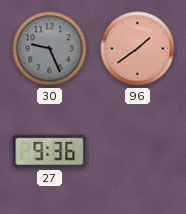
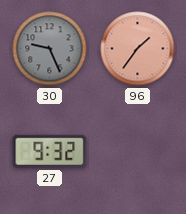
96: 1:39 -> 1:36 (138, 49)
27: 9:36 -> 9:32 (50, 151)
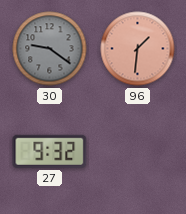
30: 9:26 -> 9:21 (50, 49)
96: 1:36 -> 1:31 (138, 49)
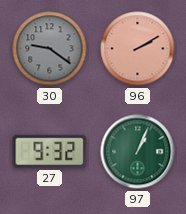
96: 1:31 -> 2:10 (138, 49)
97: none -> 1:04 (138, 152)
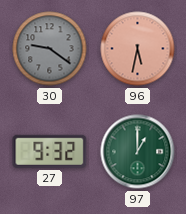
96: 2:10 -> 5:32 (138, 49)
97: 1:04 -> 1:00 (138, 152)
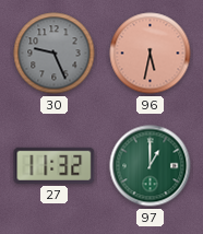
30: 9:21 -> 9:26 (55, 54)
27: 9:32 -> 11:32 (55, 165)
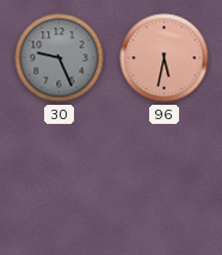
27: 11:32 -> none (55, 165)
97: 1:00 -> none (151, 166)
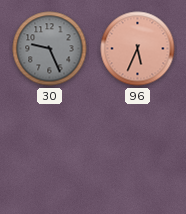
96: 5:32 -> 5:34 (138, 49)
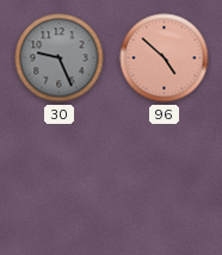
96: 5:34 -> 4:52 (165, 58)
